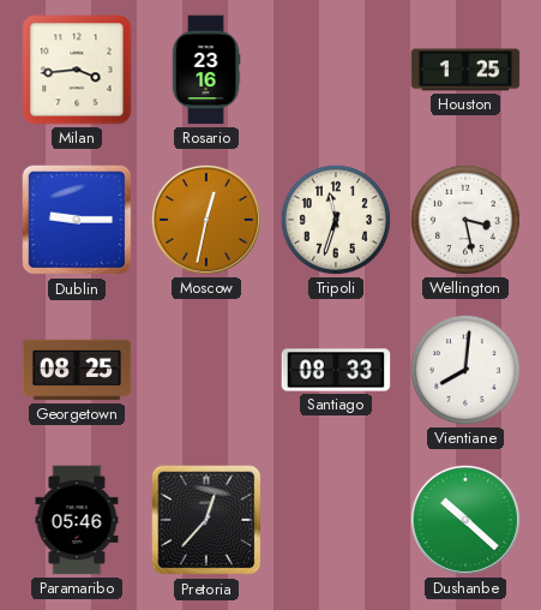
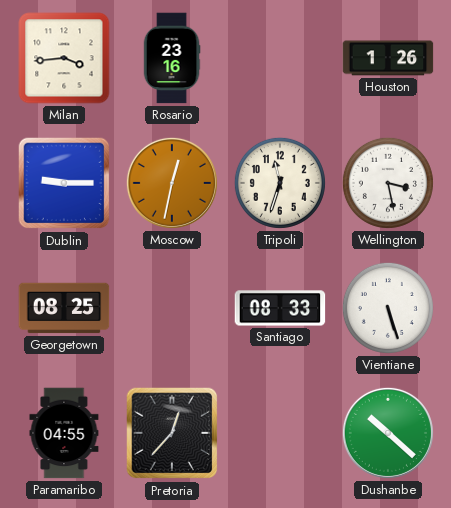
Houston: 1:25 -> 1:26 (388, 58)
Vientiane: 8:01 -> 5:27 (388, 308)
Paramaribo: 05:46 -> 04:55 (64, 433)
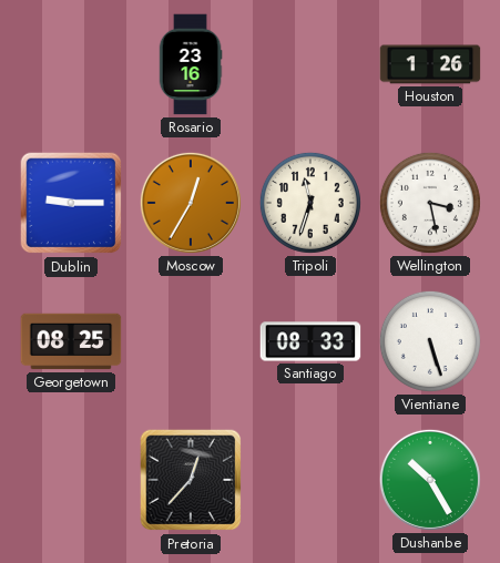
Milan: 3:44 -> none (64, 58)
Moscow: 12:32 -> 12:35 (191, 203)
Paramaribo: 04:55 -> none (64, 433)
Dushanbe: 10:22 -> 10:25 (430, 480)
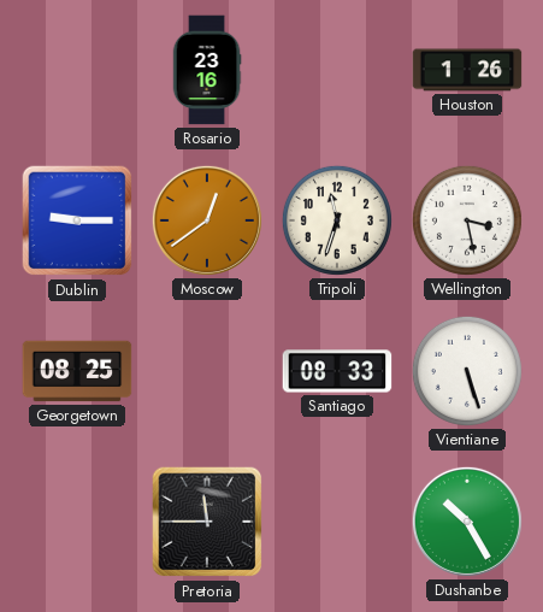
Moscow: 12:35 -> 12:39 (207, 220)
Pretoria: 12:37 -> 11:45 (207, 522)
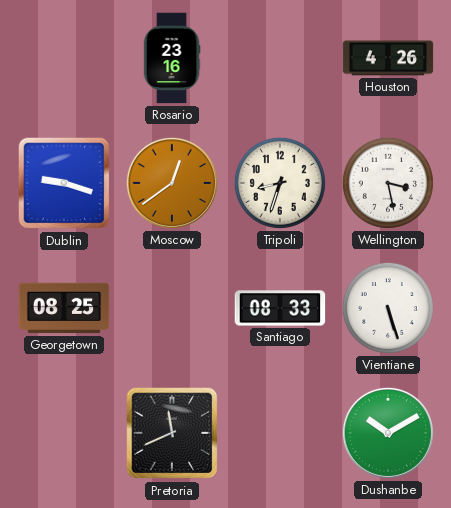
Houston: 1:26 -> 4:26 (388, 58)
Dublin: 9:15 -> 9:18 (64, 183)
Tripoli: 11:33 -> 8:33 (280, 183)
Pretoria: 11:45 -> 11:41 (172, 433)
Dushanbe: 10:25 -> 10:10 (388, 433)
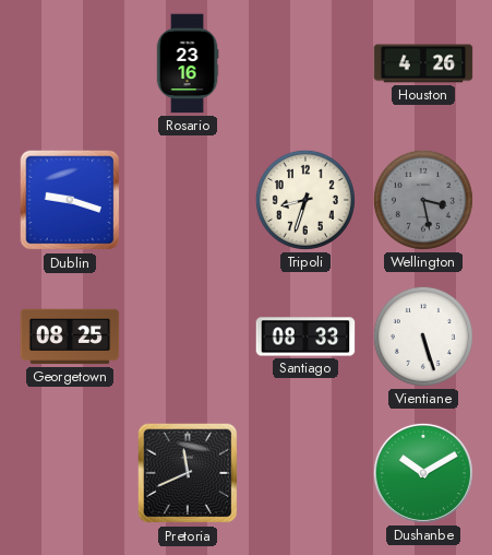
Moscow: 12:39 -> none (172, 183)
Wellington dial: white -> grey (423, 200)
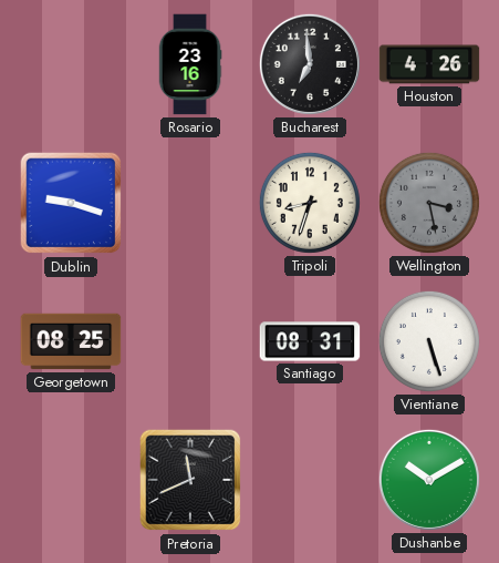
Bucharest: none -> 6:59 (310, 64)
Santiago: 08:33 -> 08:31 (310, 341)
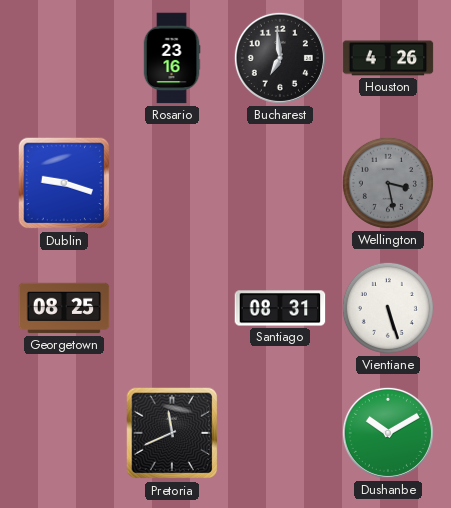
Tripoli: 8:33 -> none (310, 203)
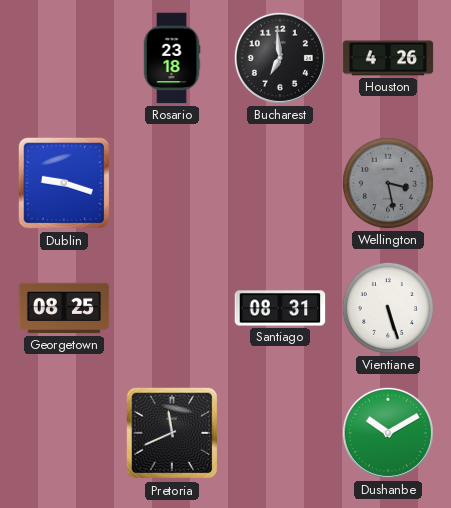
Rosario: 23:16 -> 23:18 (172, 58)
